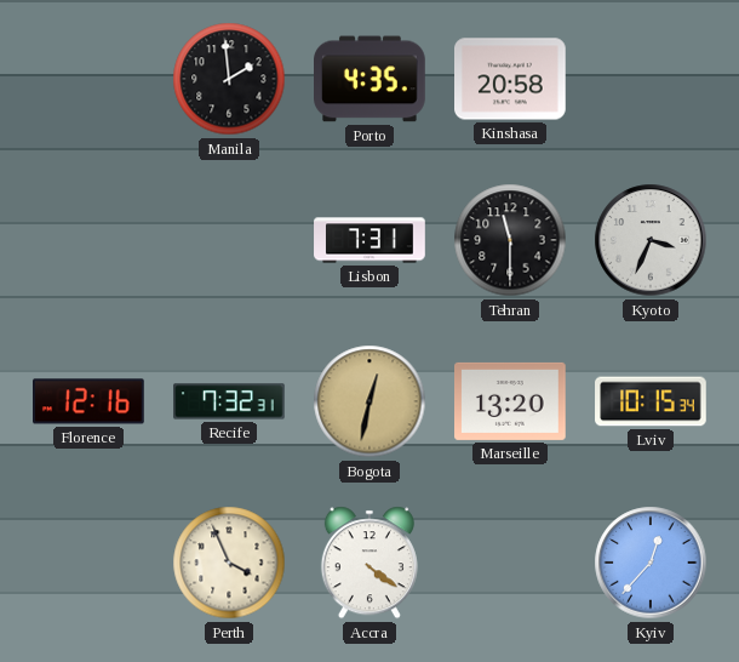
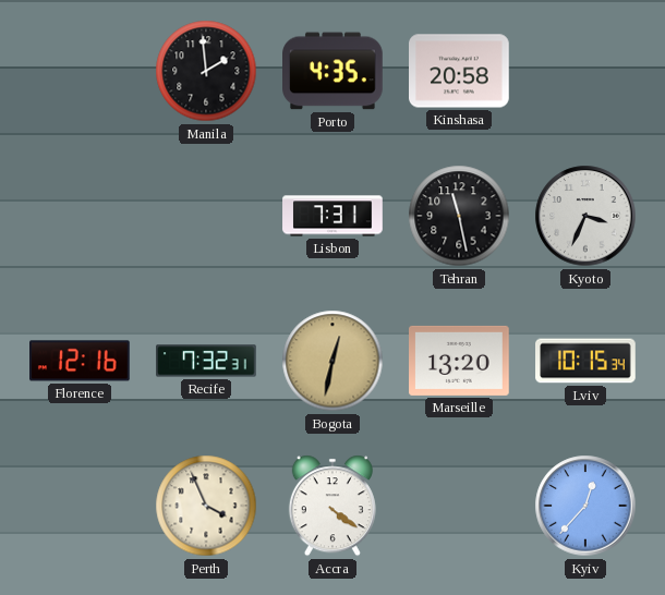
Tehran: 11:30 -> 11:28 (459, 216)
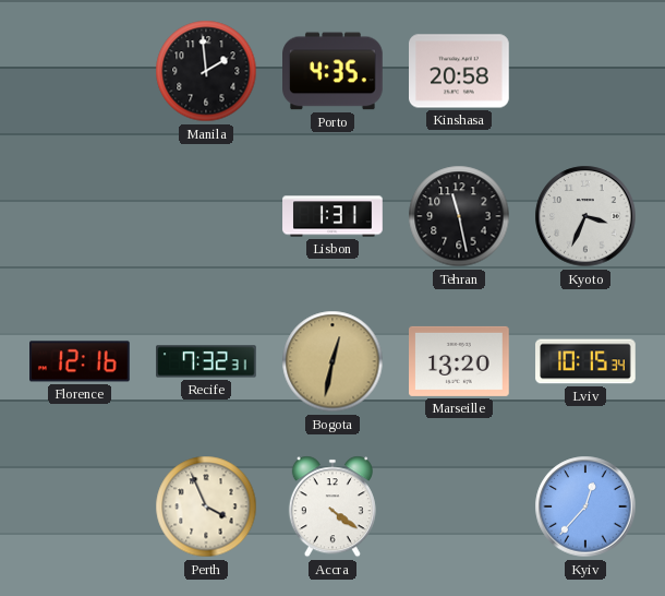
Lisbon: 7:31 -> 1:31 (332, 216)
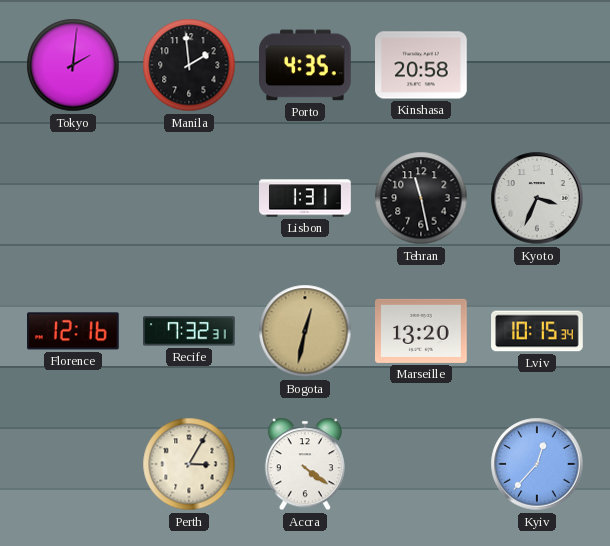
Tokyo: none -> 2:01 (73, 65)
Perth: 3:56 -> 3:05 (189, 464)
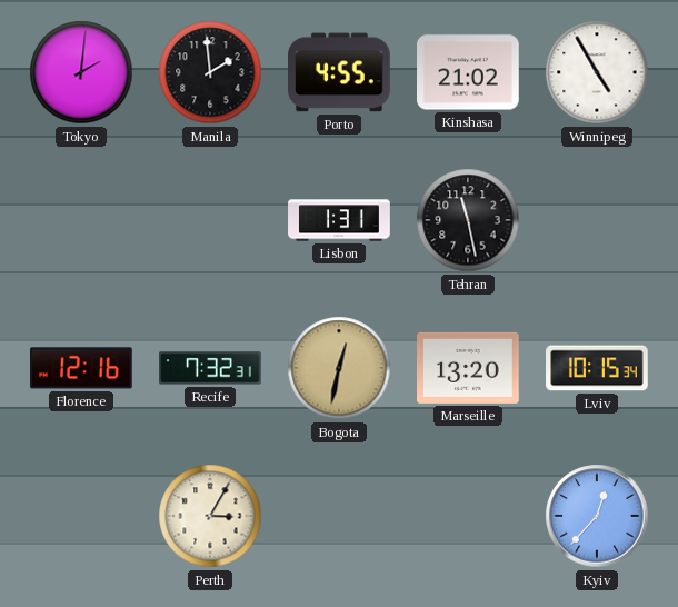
Porto: 4:35 -> 4:55 (340, 72)
Kinshasa: 20:58 -> 21:02 (469, 72)
Winnipeg: none -> 4:55 (597, 72)
Kyoto: 3:34 -> none (537, 198)
Accra: 4:21 -> none (305, 464)
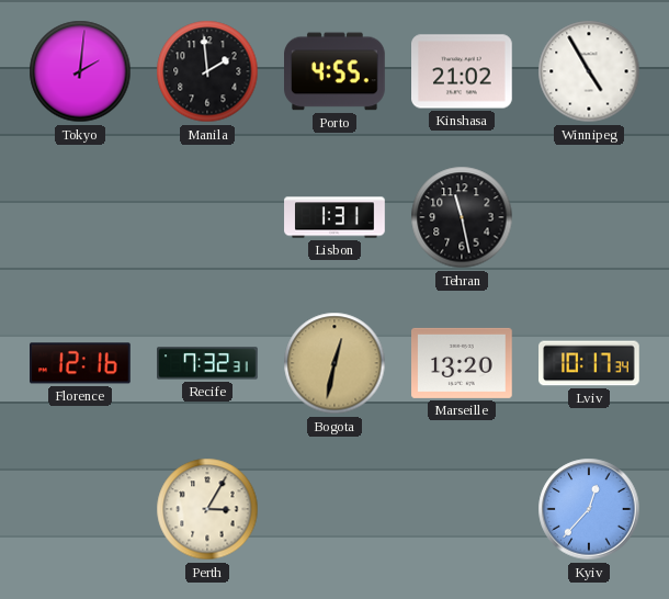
Lviv: 10:15 -> 10:17 (589, 363)
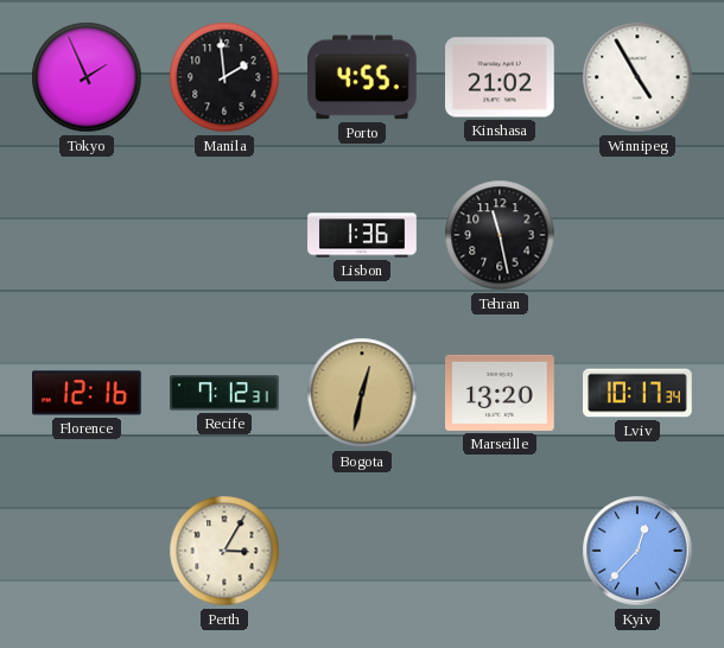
Tokyo: 2:01 -> 1:56 (87, 77)
Lisbon: 1:31 -> 1:36 (362, 235)
Recife: 7:32 -> 7:12 (224, 393)
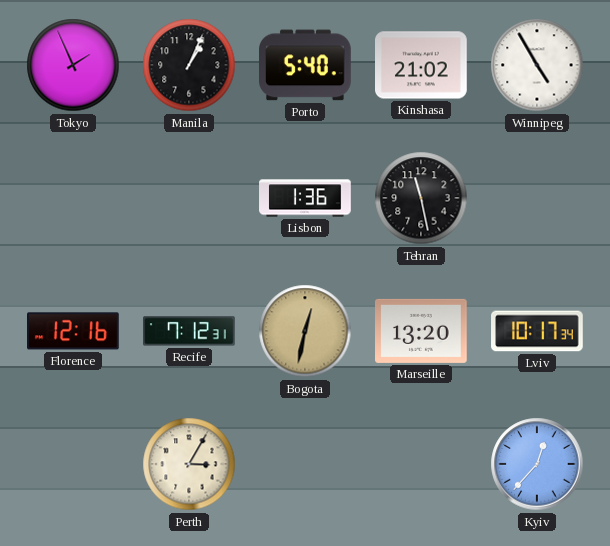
Manila: 1:59 -> 1:04 (189, 65)
Porto: 4:55 -> 5:40 (306, 65)
